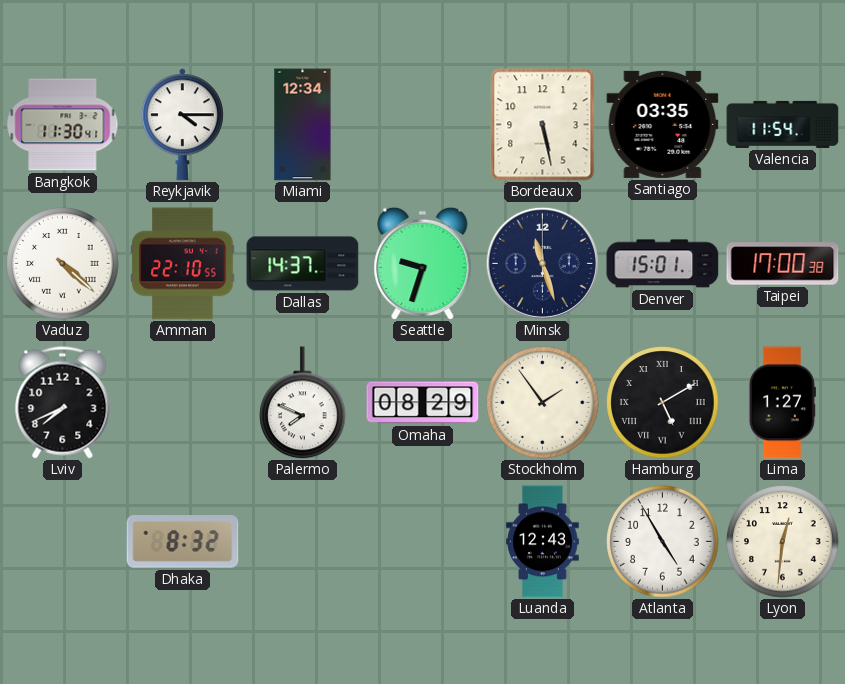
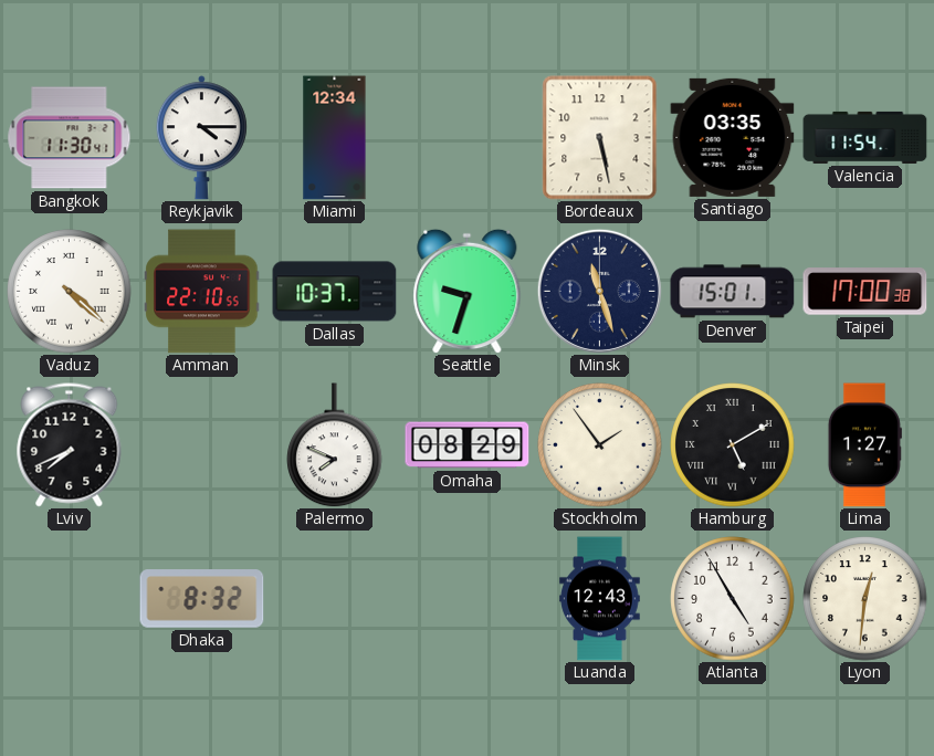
Dallas: 14:37 -> 10:37 (335, 292)
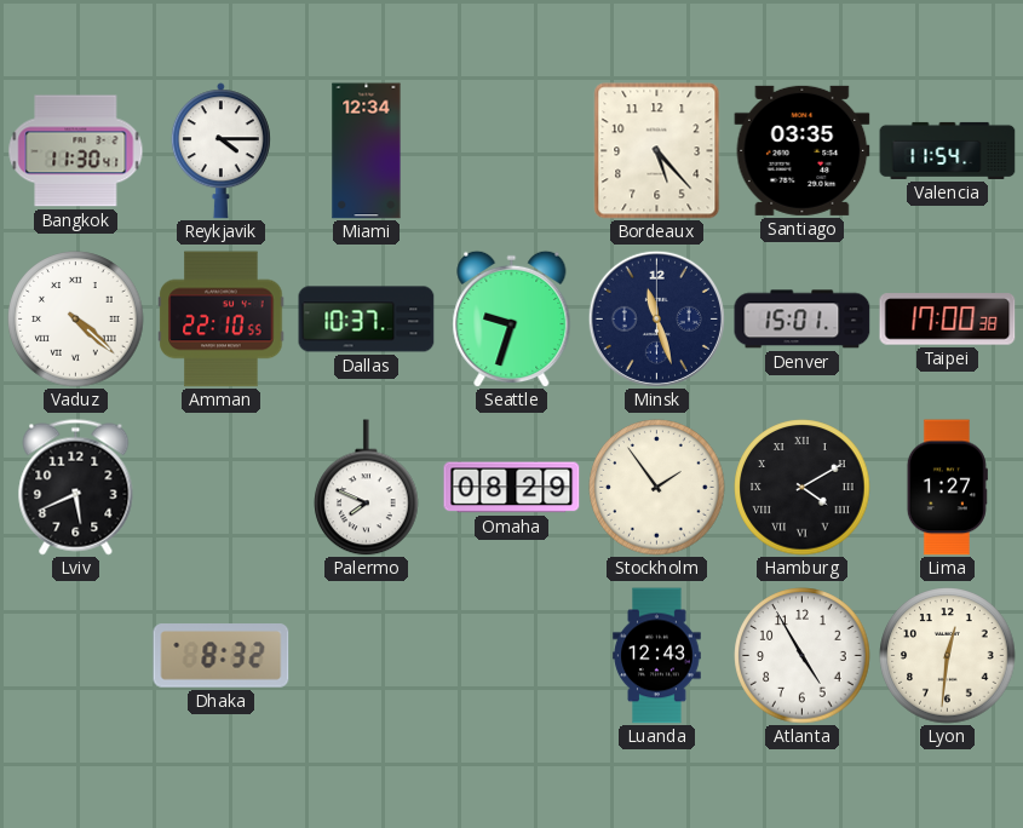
Bordeaux: 5:28 -> 5:23 (657, 151)
Lviv: 7:41 -> 5:41 (76, 488)
Hamburg: 5:10 -> 4:10 (803, 488)
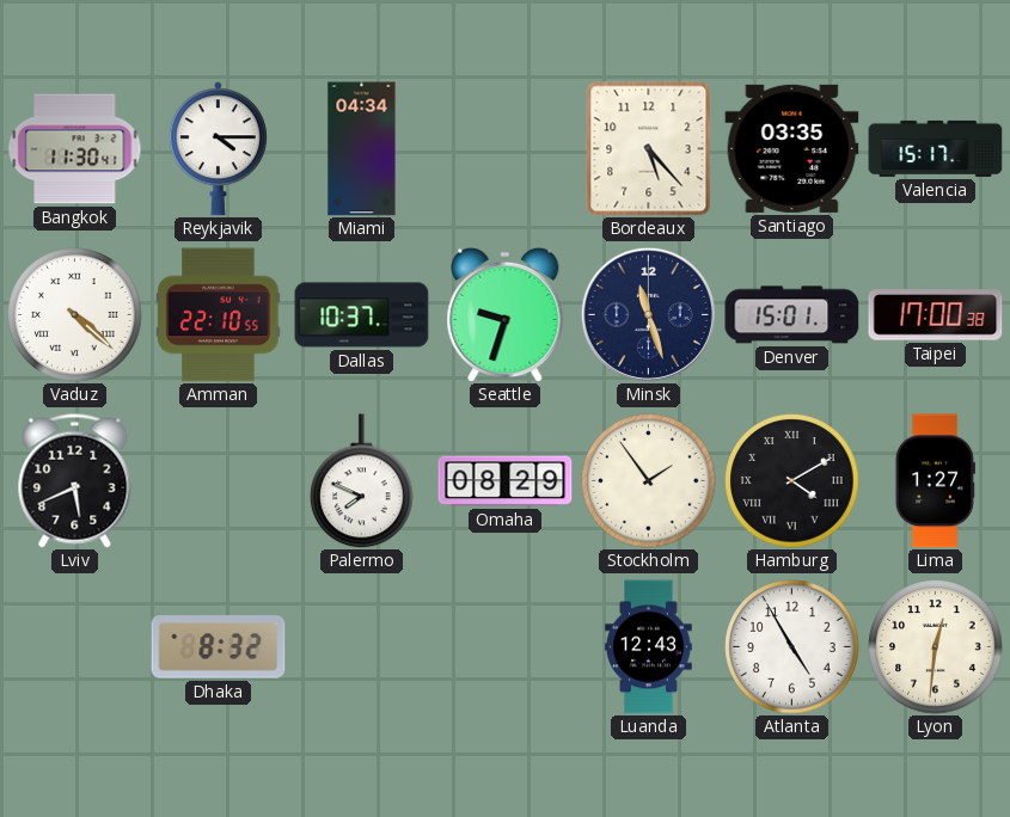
Miami: 12:34 -> 04:34 (362, 149)
Valencia: 11:54 -> 15:17 (936, 148)
